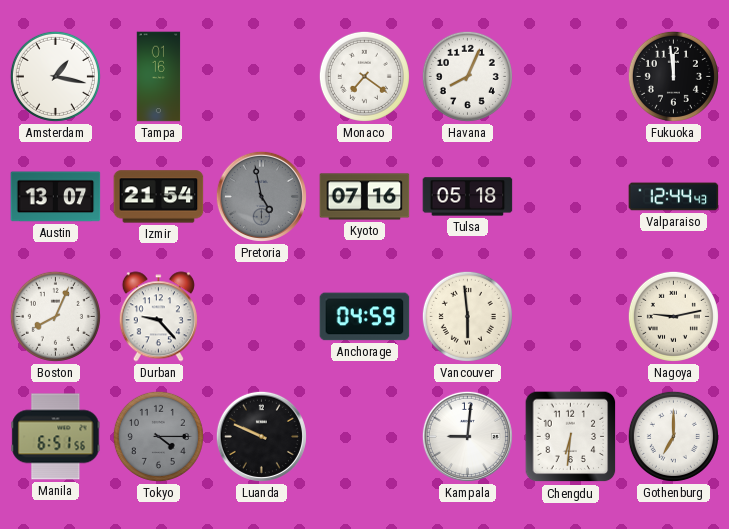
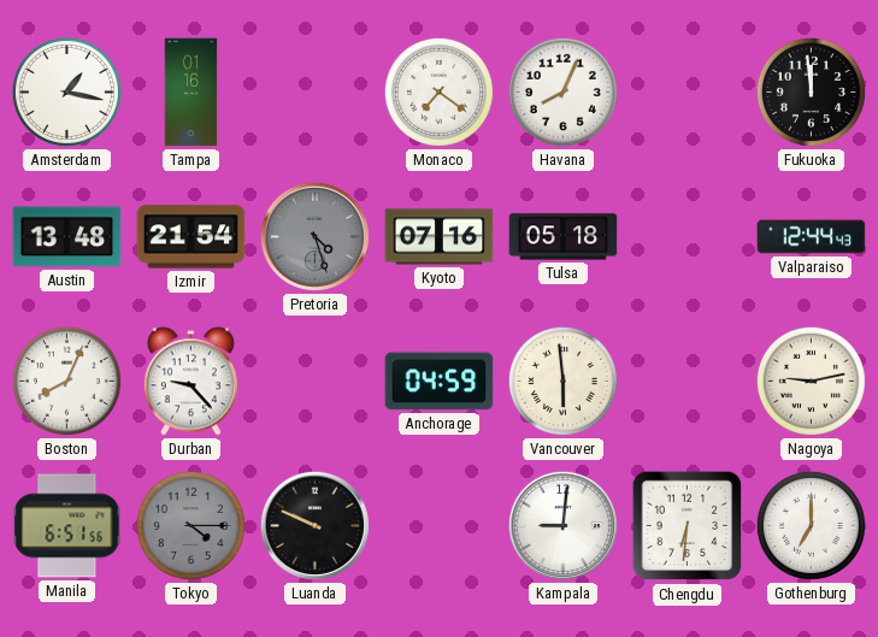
Austin: 13:07 -> 13:48 (67, 237)
Pretoria: 4:58 -> 4:27 (314, 236)
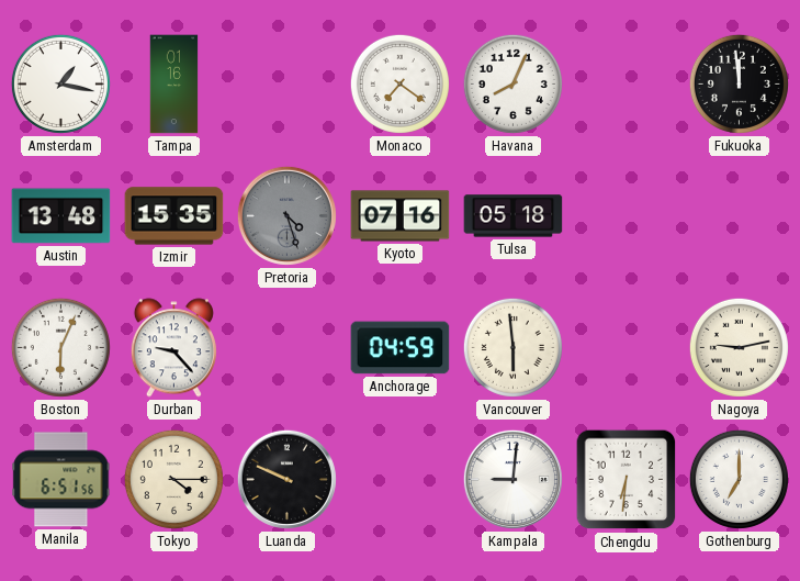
Izmir: 21:54 -> 15:35 (174, 216)
Valparaiso: 12:44 -> none (812, 237)
Boston: 8:04 -> 6:04 (60, 347)
Tokyo dial: grey -> cream (173, 479)
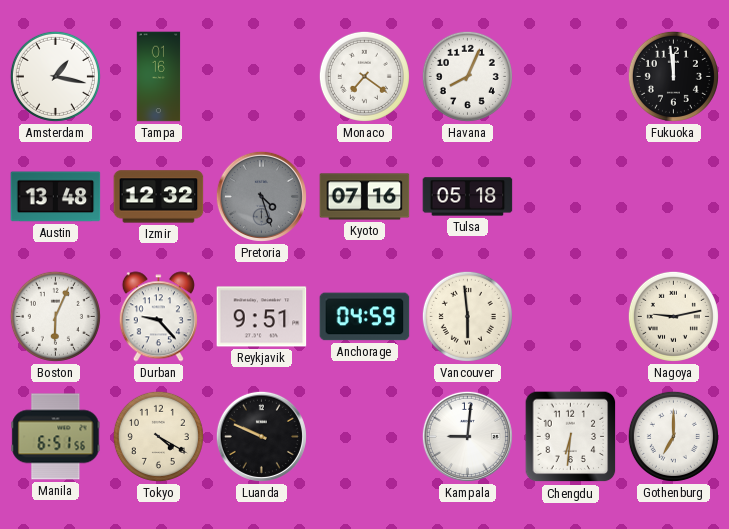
Izmir: 15:35 -> 12:32 (159, 197)
Reykjavik: none -> 9:51 (262, 317)
Tokyo: 4:15 -> 4:20 (158, 436)
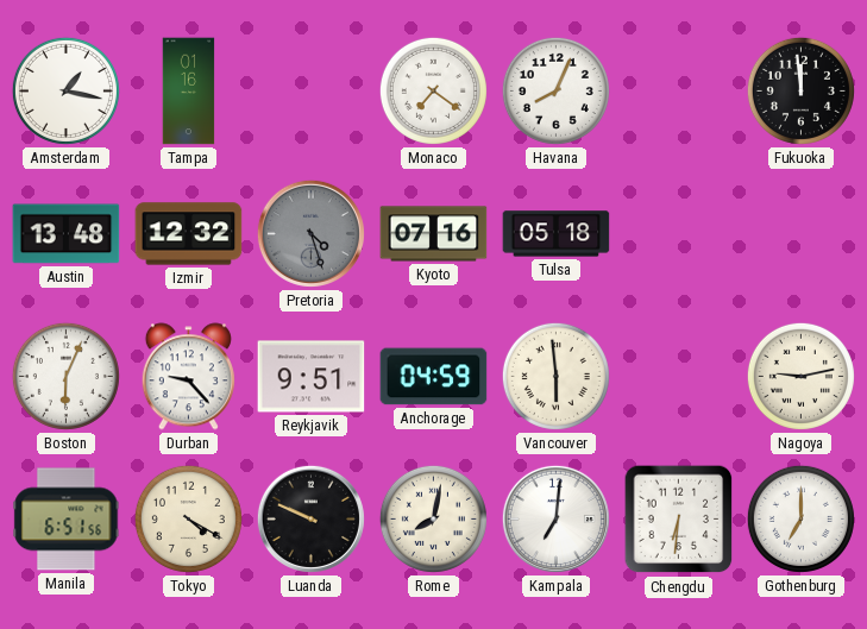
Rome: none -> 8:02 (433, 518)
Kampala: 9:01 -> 7:01 (555, 518)
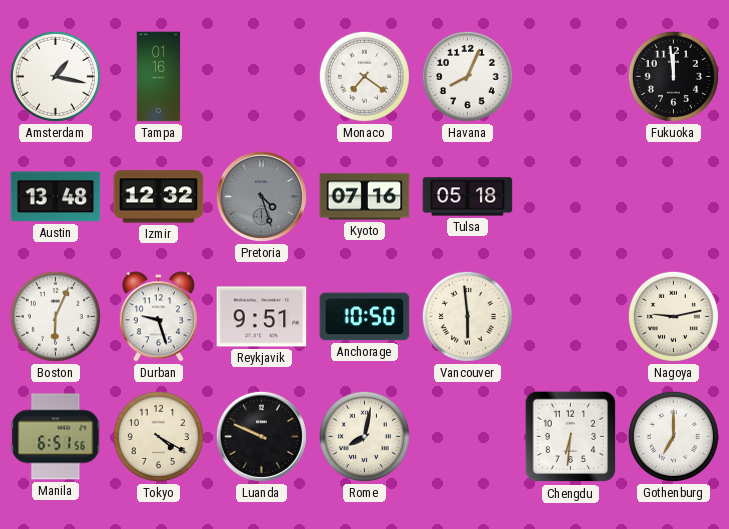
Durban: 9:23 -> 9:27 (158, 317)
Anchorage: 04:59 -> 10:50 (365, 317)
Kampala: 7:01 -> none (555, 518)
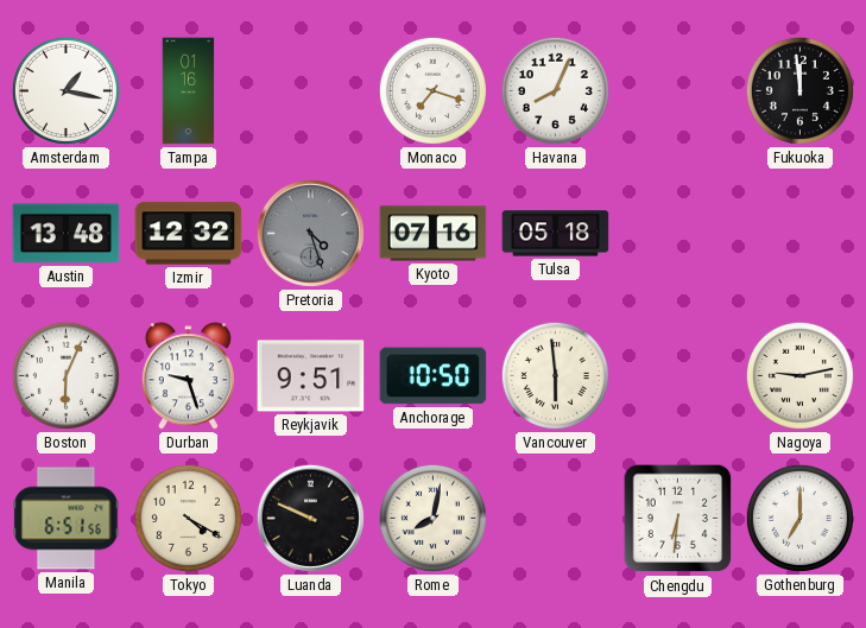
Monaco: 7:21 -> 7:18 (432, 90)
